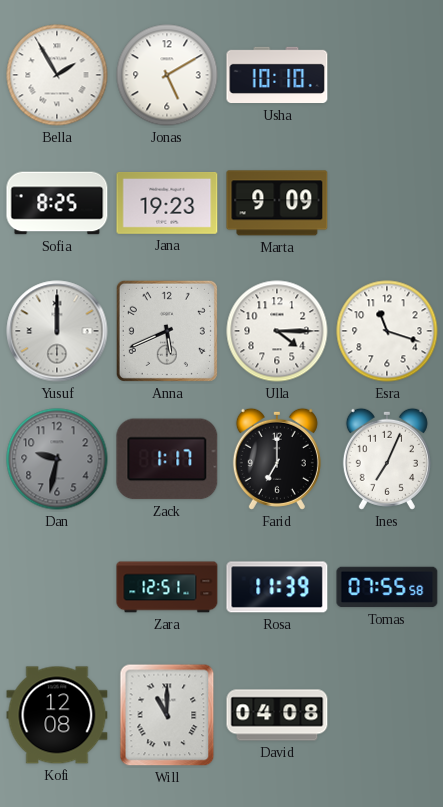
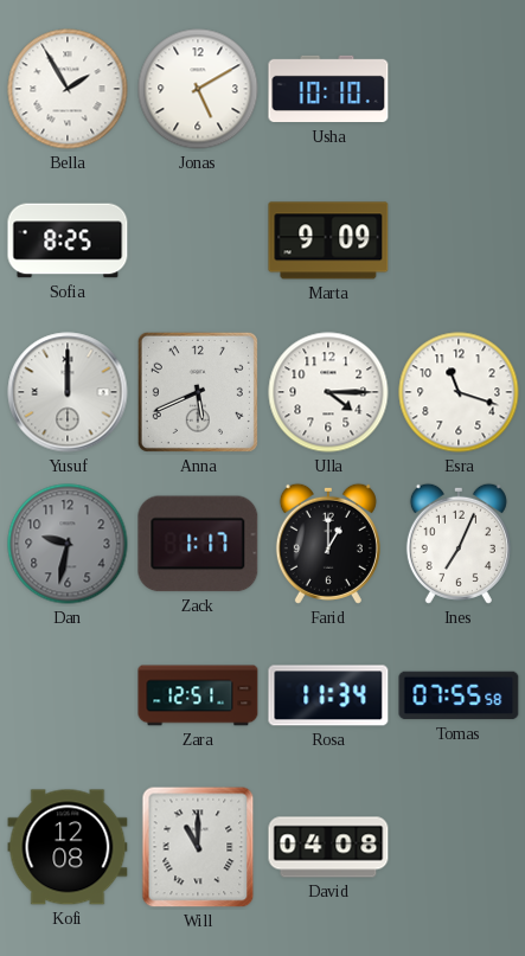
Jana: 19:23 -> none (167, 203)
Farid: 7:00 -> 1:00 (328, 544)
Rosa: 11:39 -> 11:34 (328, 695)
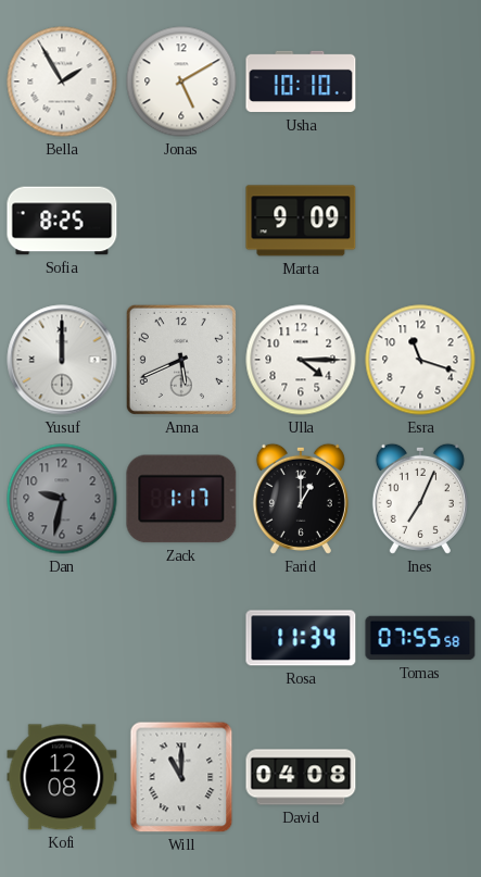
Zara: 12:51 -> none (198, 695)
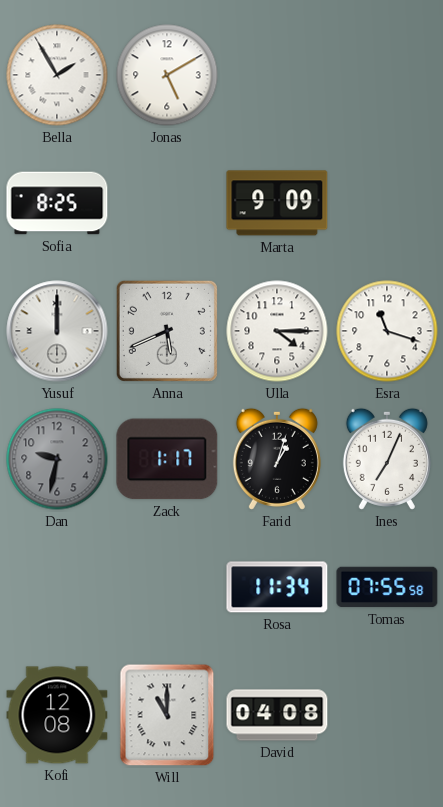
Usha: 10:10 -> none (301, 82)
Farid: 1:00 -> 1:03 (277, 459)
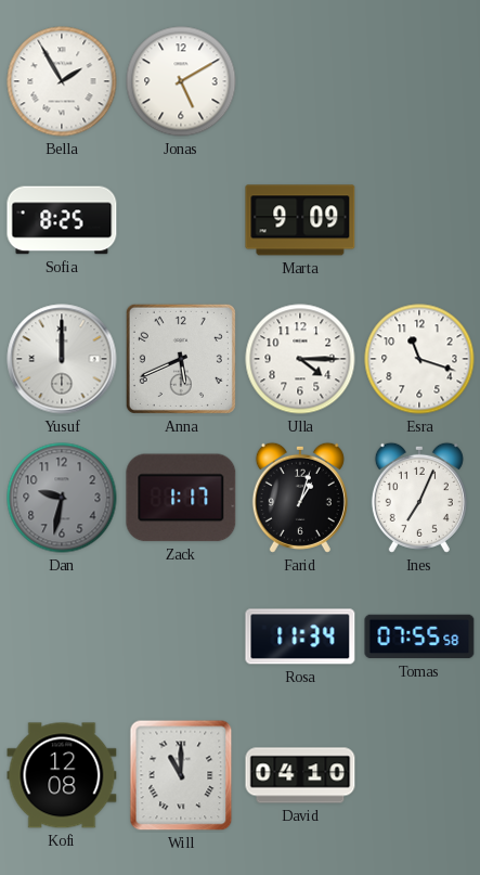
David: 04:08 -> 04:10 (300, 775)
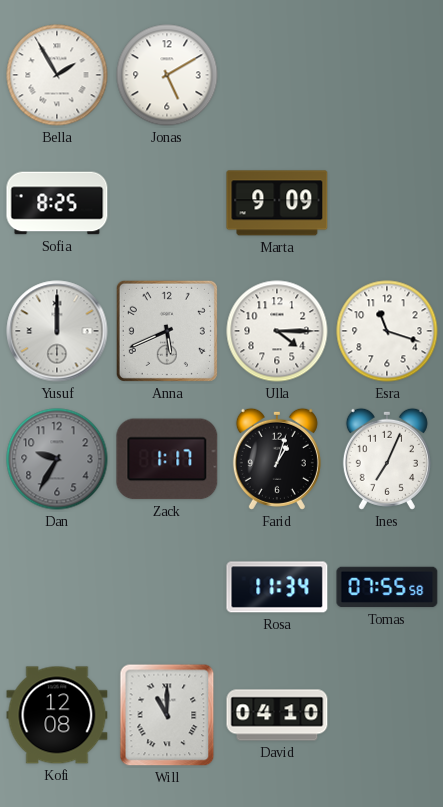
Dan: 9:32 -> 9:35 (57, 459)
